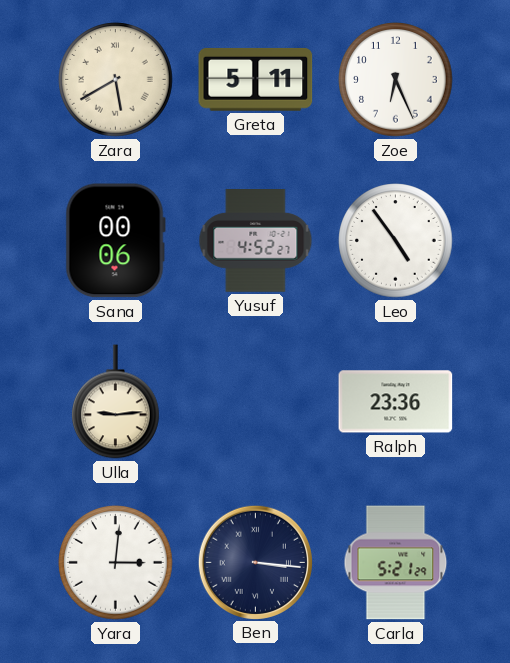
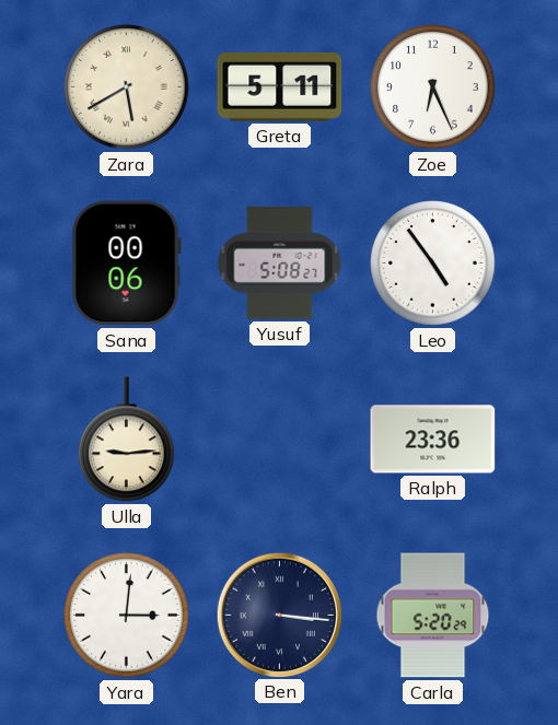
Yusuf: 4:52 -> 5:08 (280, 264)
Carla: 5:21 -> 5:20 (433, 616)
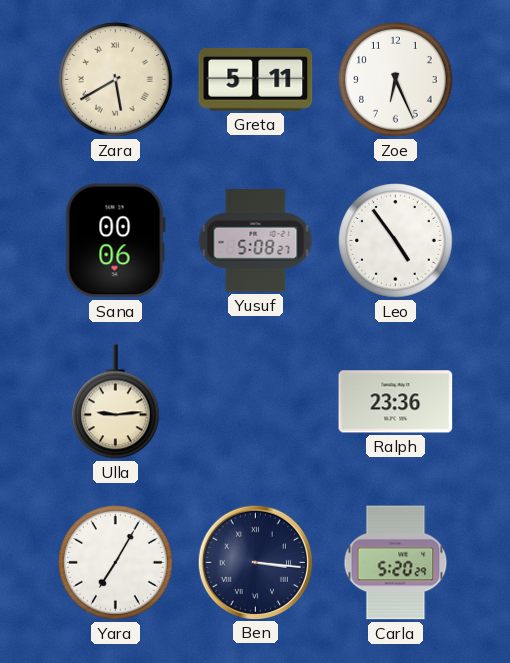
Yara: 3:01 -> 7:05 (116, 563)
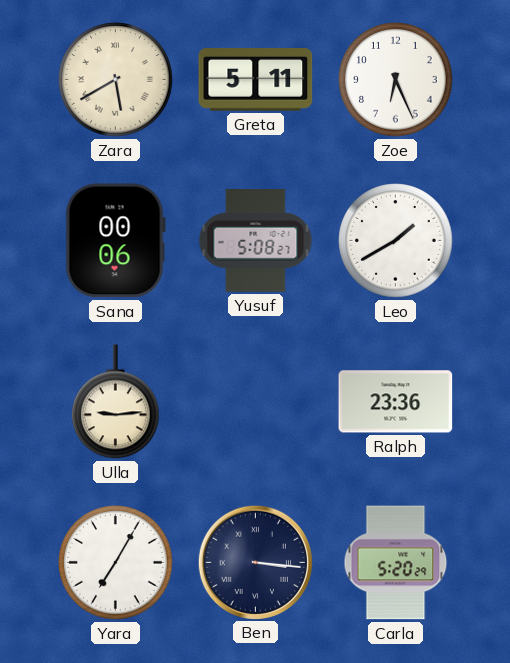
Leo: 4:54 -> 1:40 (396, 241)
